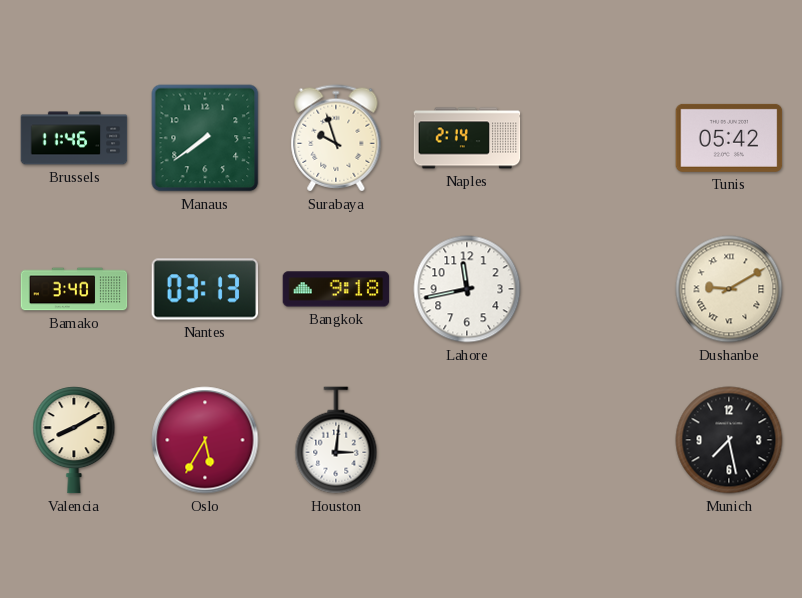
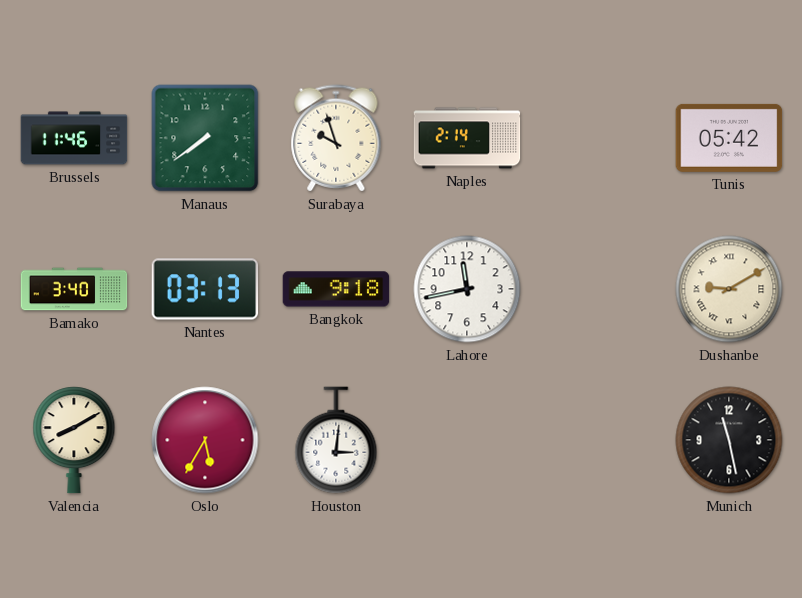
Munich: 7:28 -> 11:28 (729, 440)
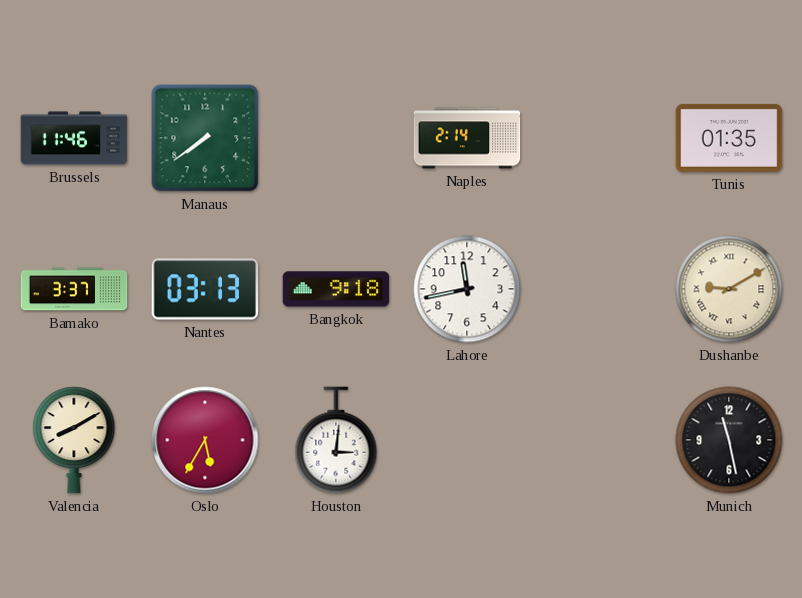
Surabaya: 9:57 -> none (336, 138)
Tunis: 05:42 -> 01:35 (729, 138)
Bamako: 3:40 -> 3:37 (74, 289)
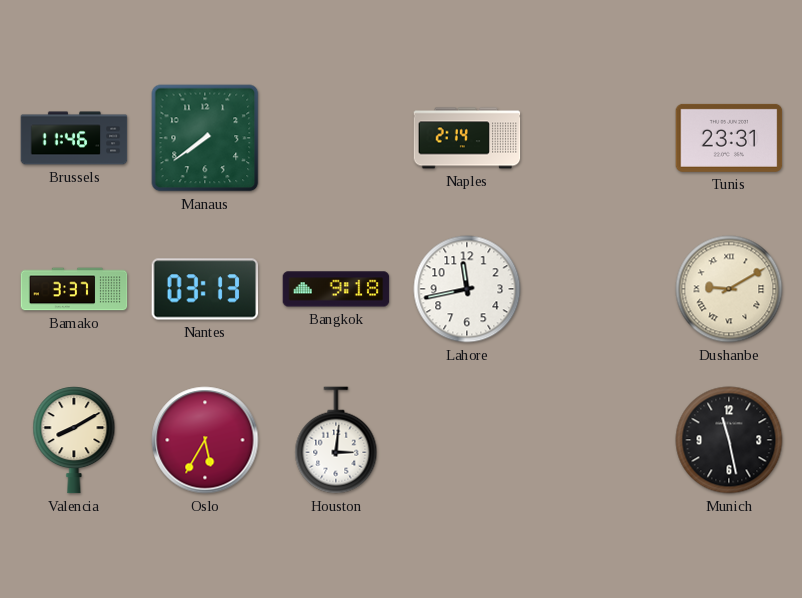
Tunis: 01:35 -> 23:31 (729, 138)
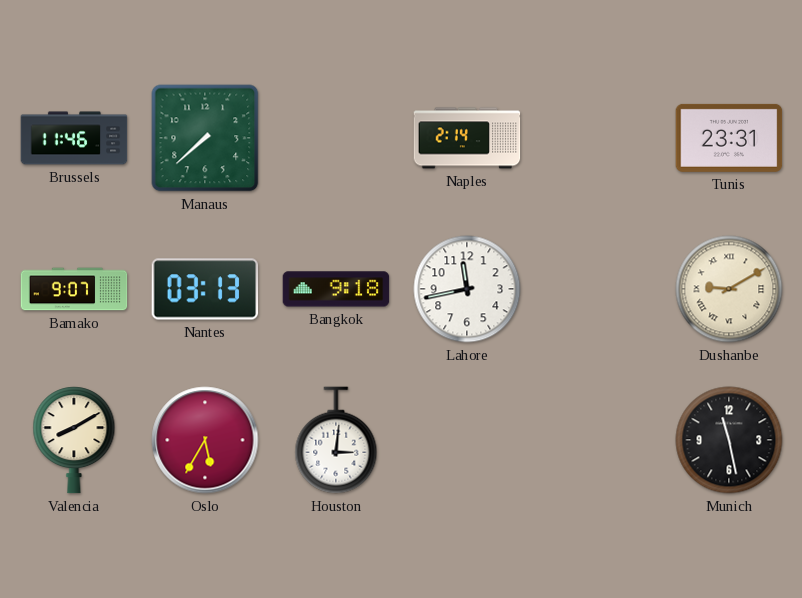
Manaus: 7:39 -> 7:38 (205, 138)
Bamako: 3:37 -> 9:07 (74, 289)
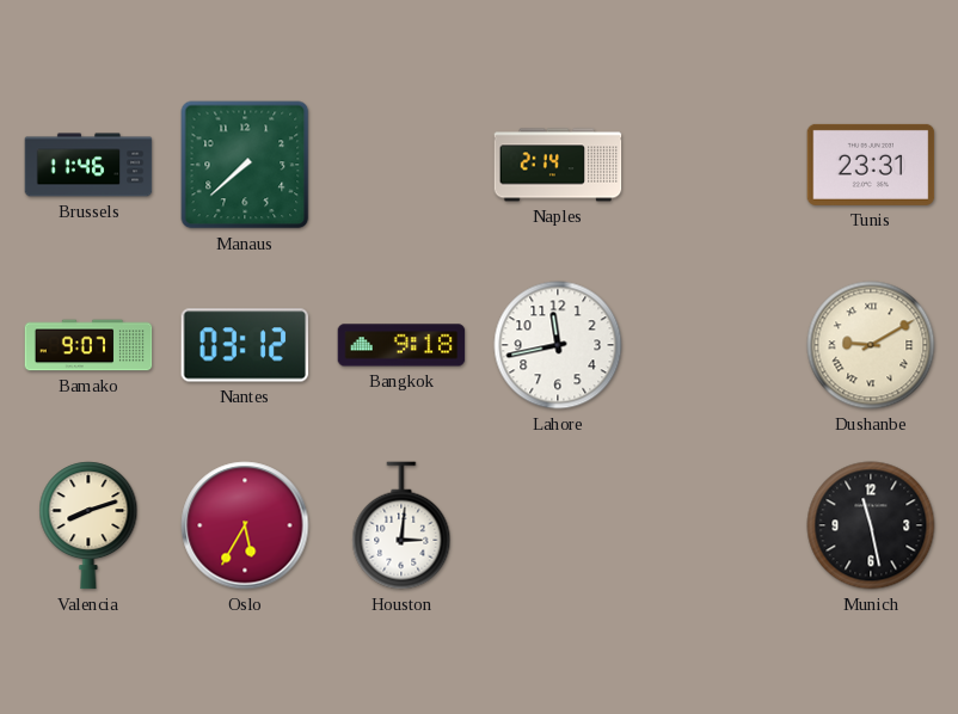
Nantes: 03:13 -> 03:12 (245, 345)
Valencia: 8:10 -> 8:12 (88, 525)
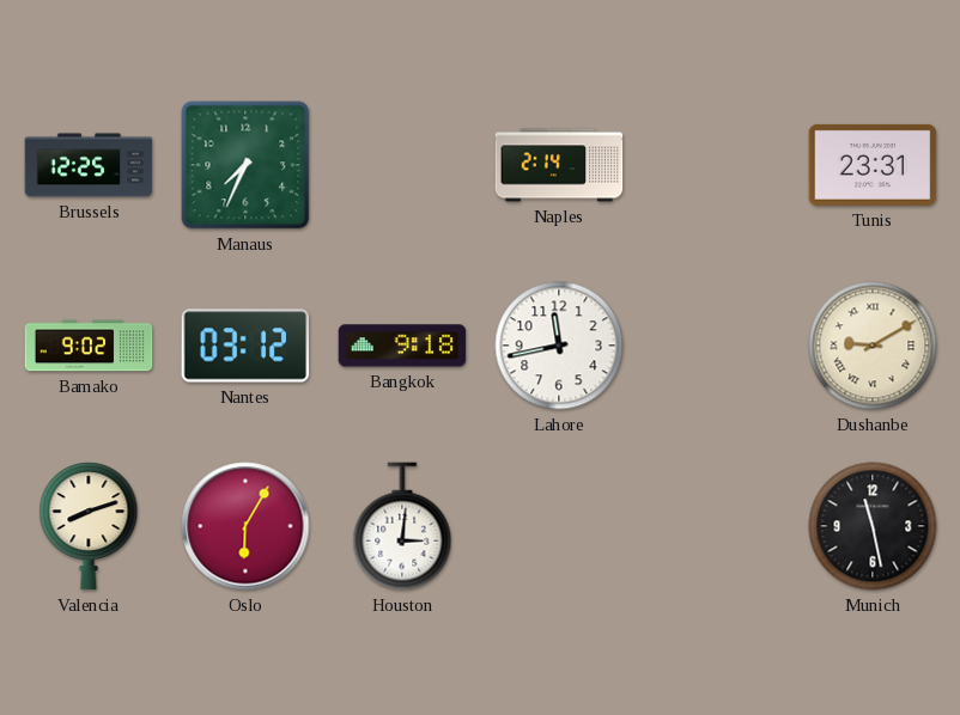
Brussels: 11:46 -> 12:25 (89, 165)
Manaus: 7:38 -> 7:34 (245, 165)
Bamako: 9:07 -> 9:02 (89, 346)
Oslo: 5:35 -> 6:05 (245, 526)
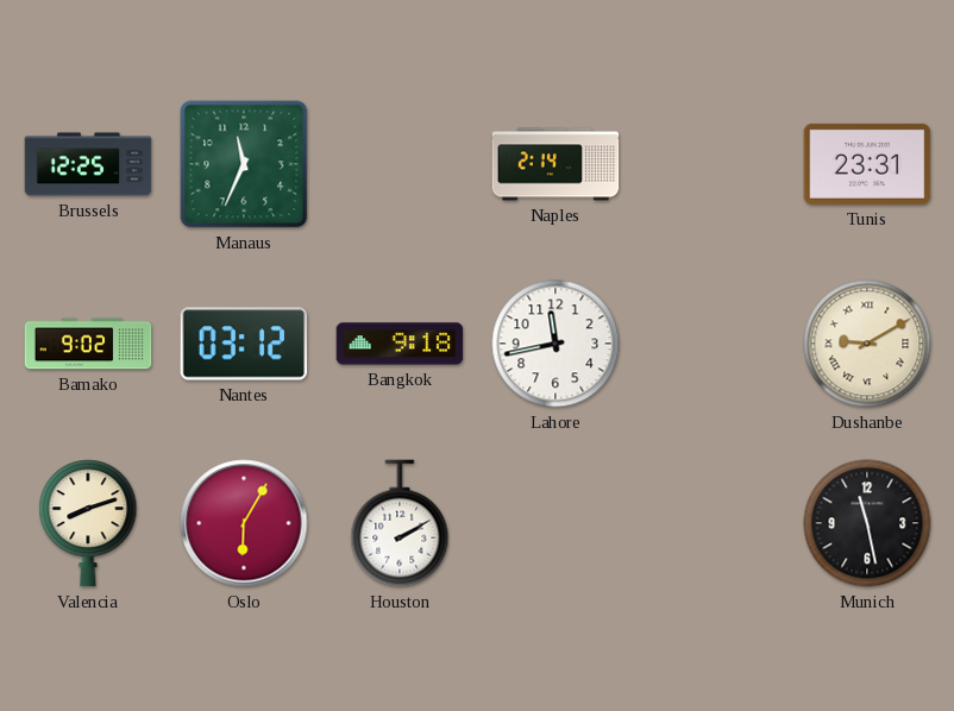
Manaus: 7:34 -> 11:34 (244, 164)
Houston: 3:01 -> 2:10 (400, 523)
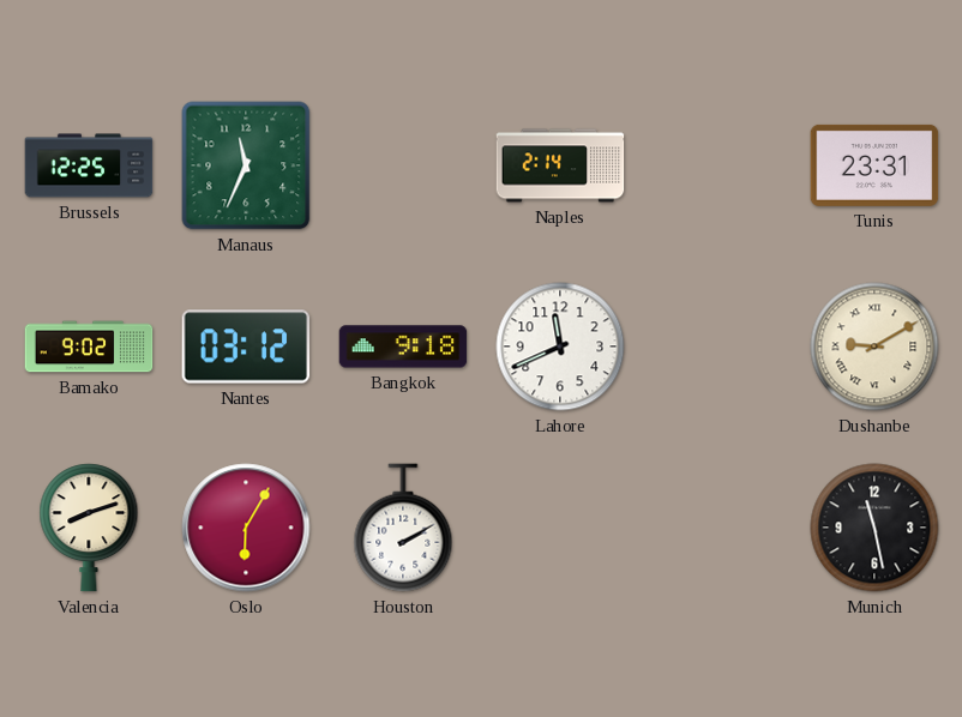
Lahore: 11:43 -> 11:41 (560, 347)
